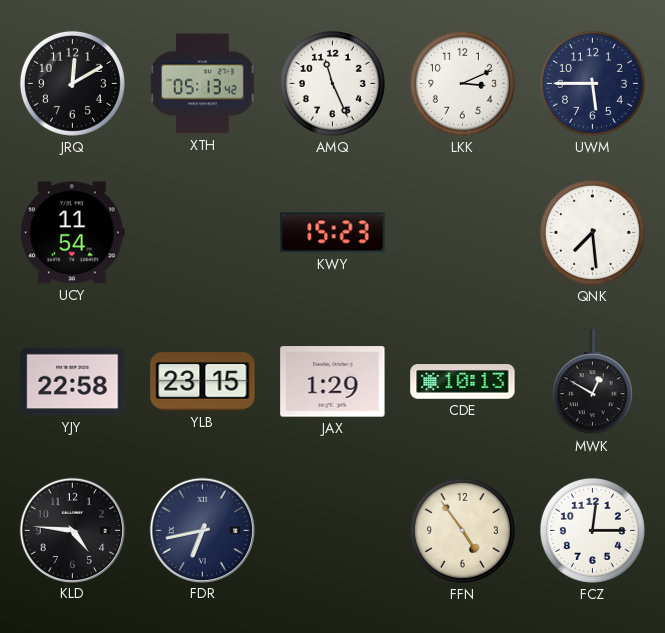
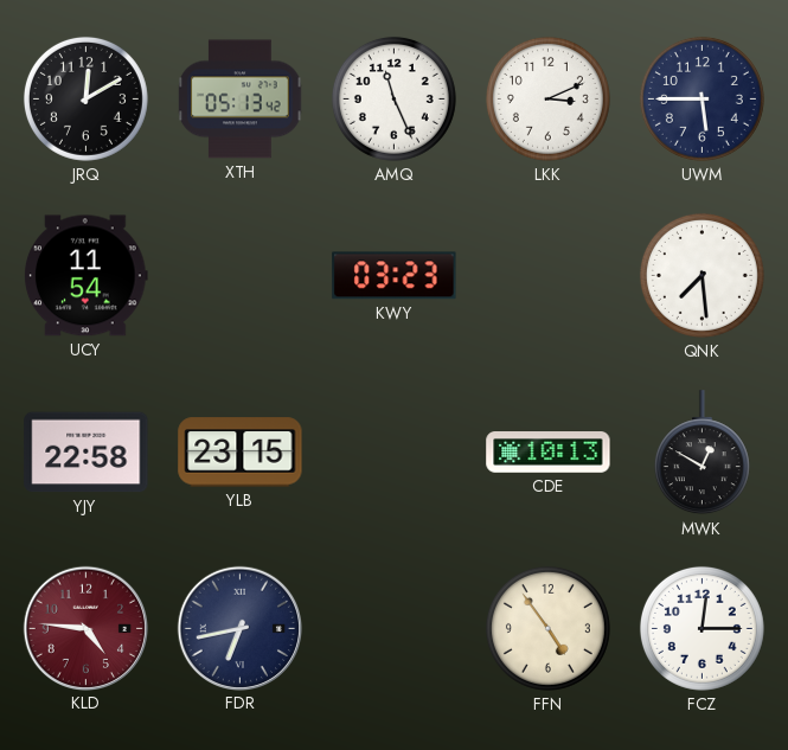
KWY: 15:23 -> 03:23 (395, 276)
JAX: 1:29 -> none (333, 382)
KLD dial: black -> burgundy (85, 628)
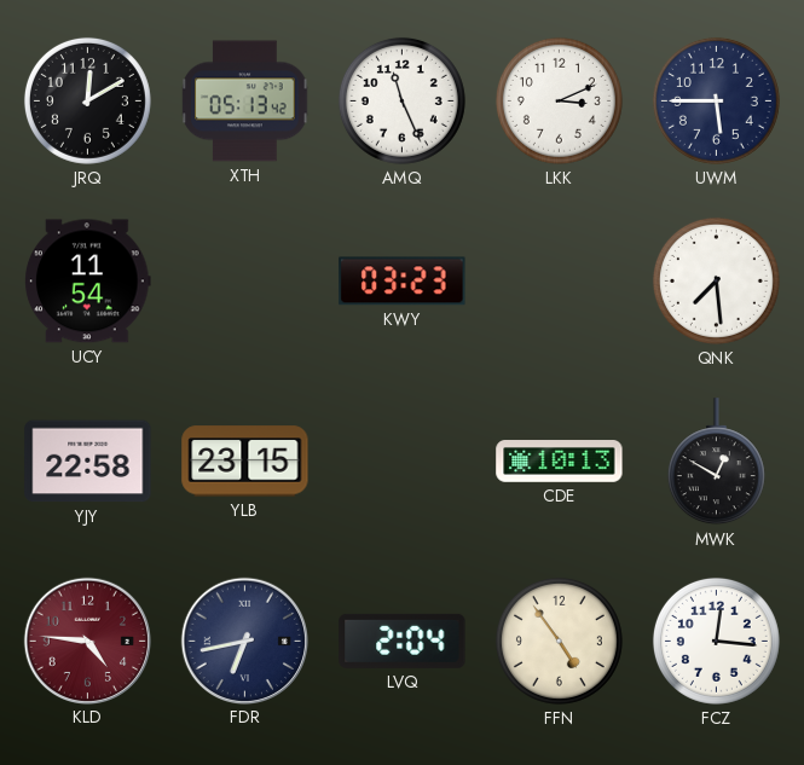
LVQ: none -> 2:04 (403, 641)
FCZ: 12:15 -> 12:16 (716, 641)
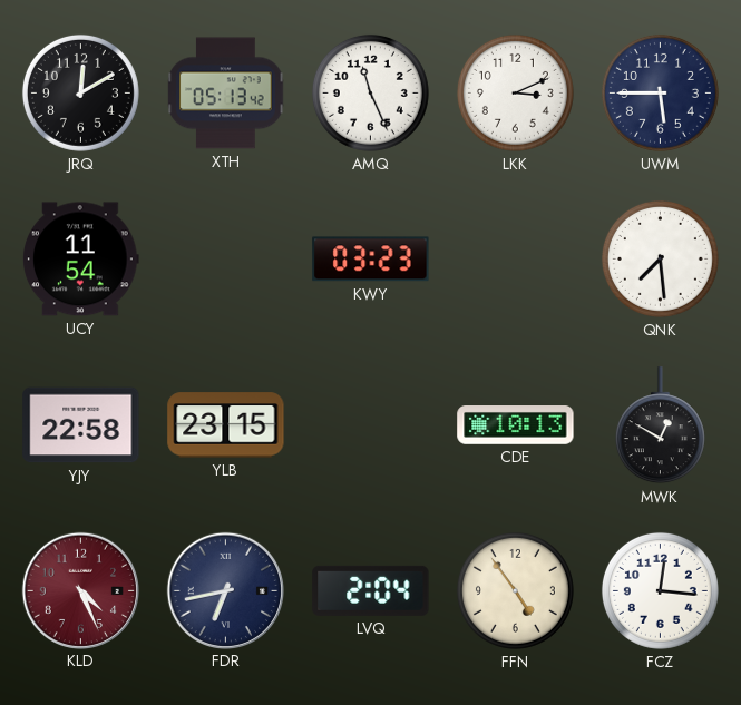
KLD: 4:46 -> 4:26 (80, 590)
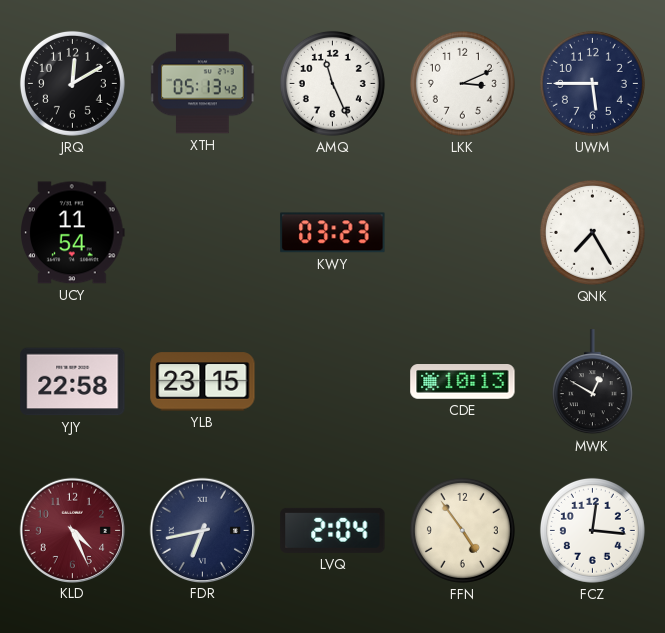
QNK: 7:29 -> 7:25 (592, 232)
